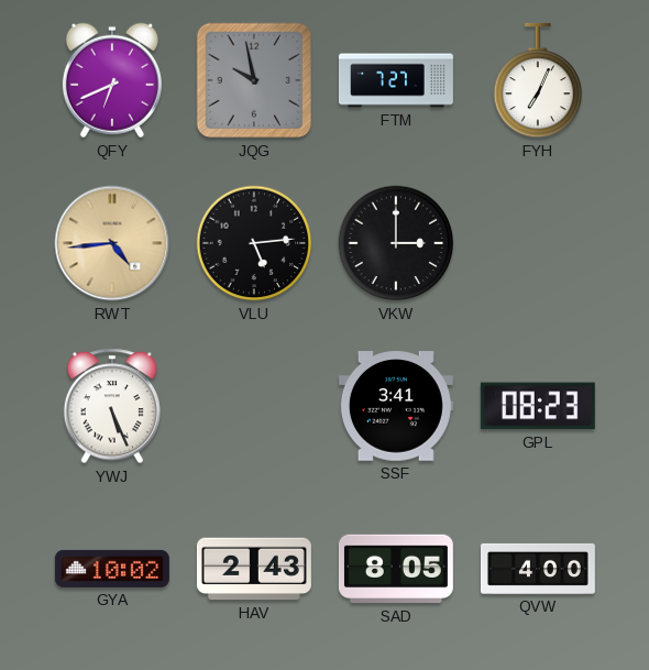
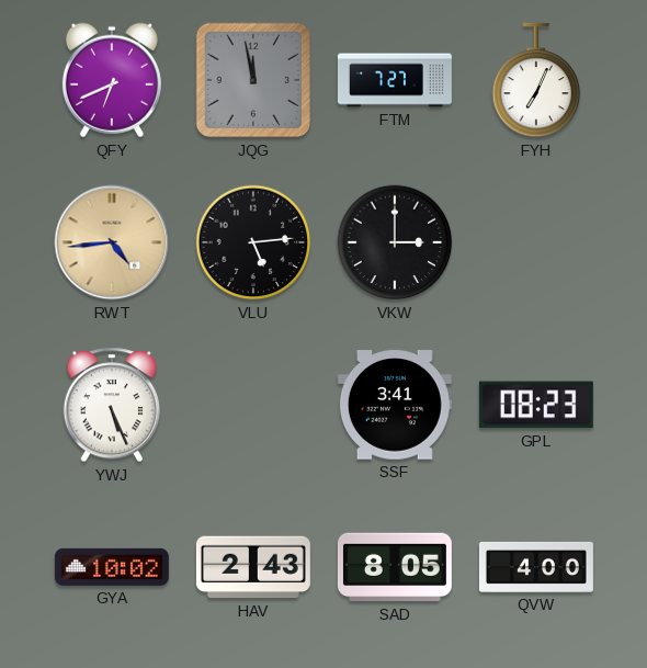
JQG: 9:58 -> 11:58 (253, 80)
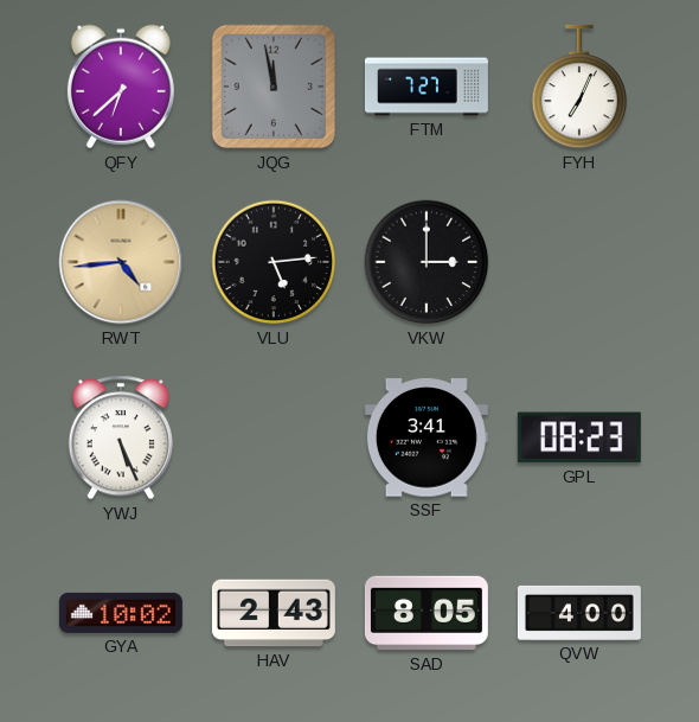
QFY: 6:41 -> 6:38 (121, 87)
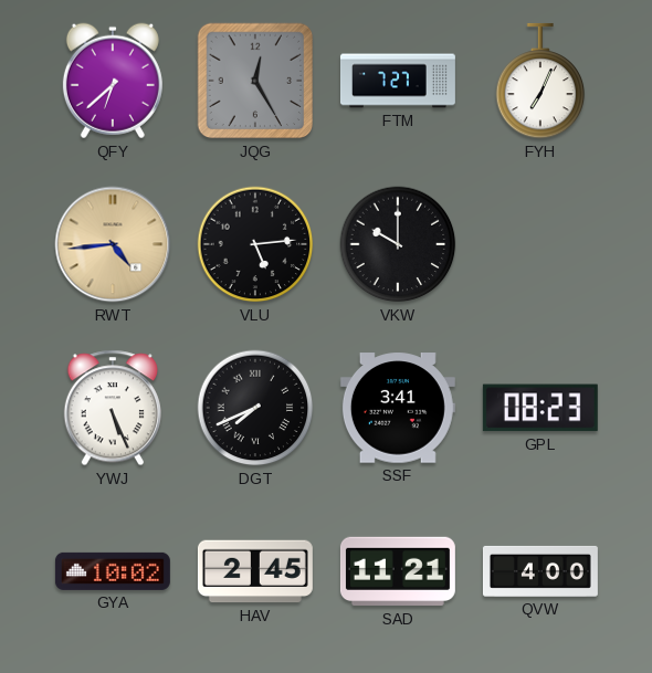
JQG: 11:58 -> 12:25 (255, 81)
VKW: 3:00 -> 10:00 (398, 244)
DGT: none -> 7:41 (255, 408)
HAV: 2:43 -> 2:45 (255, 571)
SAD: 8:05 -> 11:21 (398, 571)
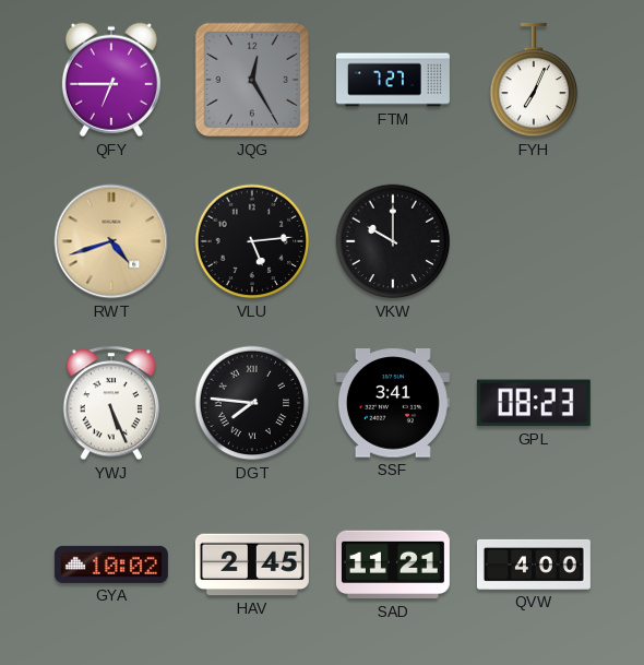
QFY: 6:38 -> 6:45 (111, 80)
RWT: 4:44 -> 4:42 (111, 241)
DGT: 7:41 -> 7:46 (252, 403)
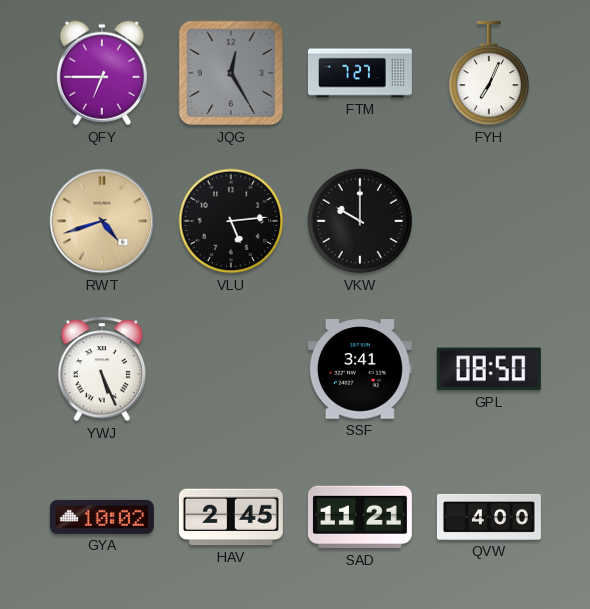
DGT: 7:46 -> none (252, 403)
GPL: 08:23 -> 08:50 (489, 369)
